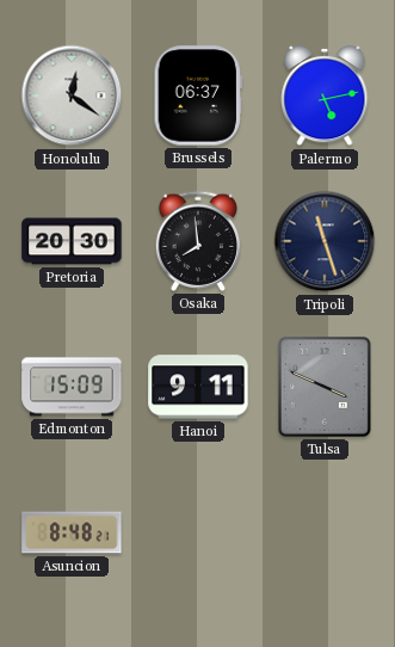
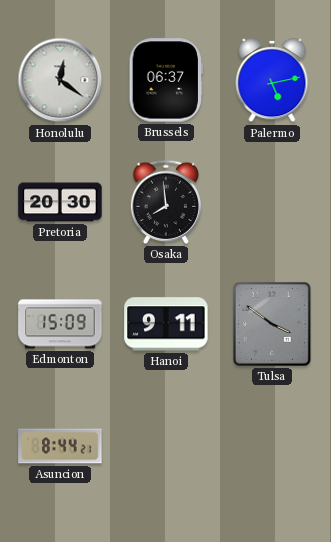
Tripoli: 11:27 -> none (325, 241)
Tulsa: 3:49 -> 3:51 (272, 324)
Asuncion: 8:48 -> 8:44 (60, 446)
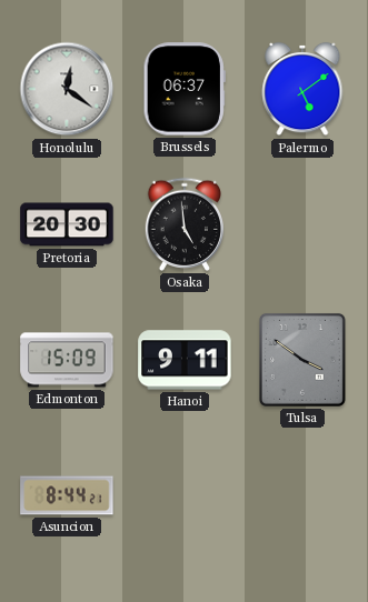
Palermo: 5:13 -> 5:09 (302, 89)
Osaka: 7:59 -> 4:59 (185, 224)
